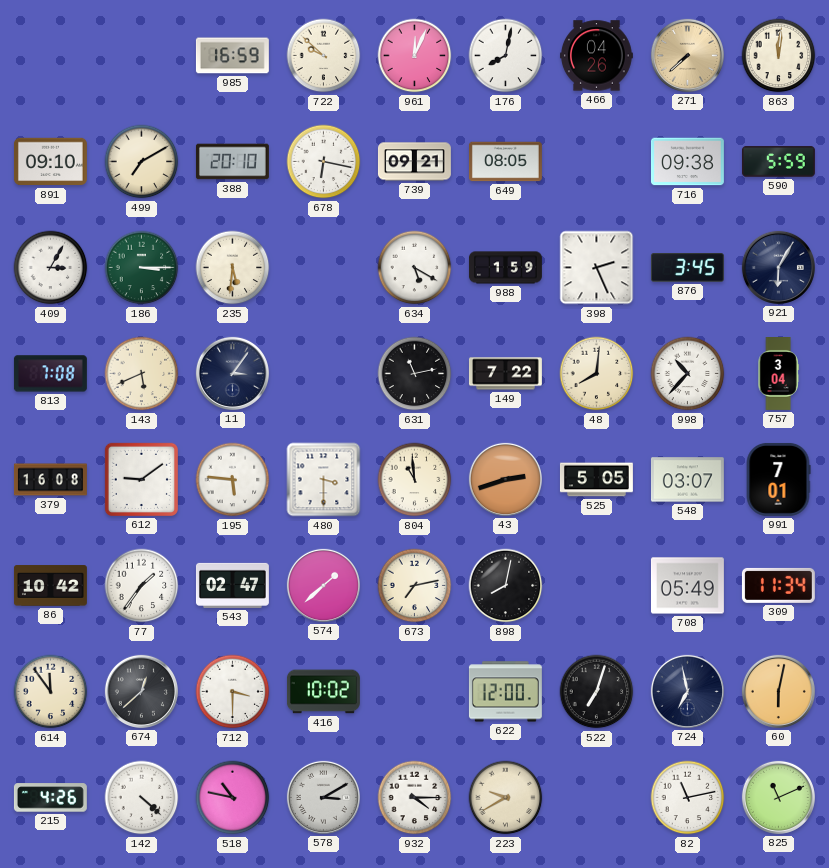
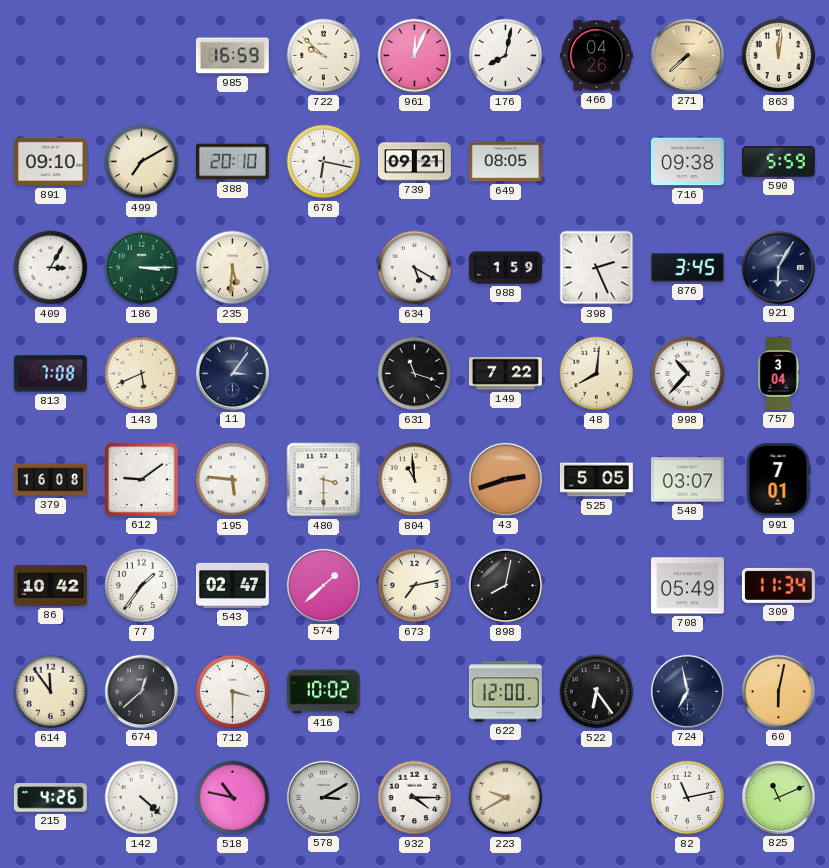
631: 11:13 -> 11:18 (415, 374)
522: 7:03 -> 6:24 (597, 692)
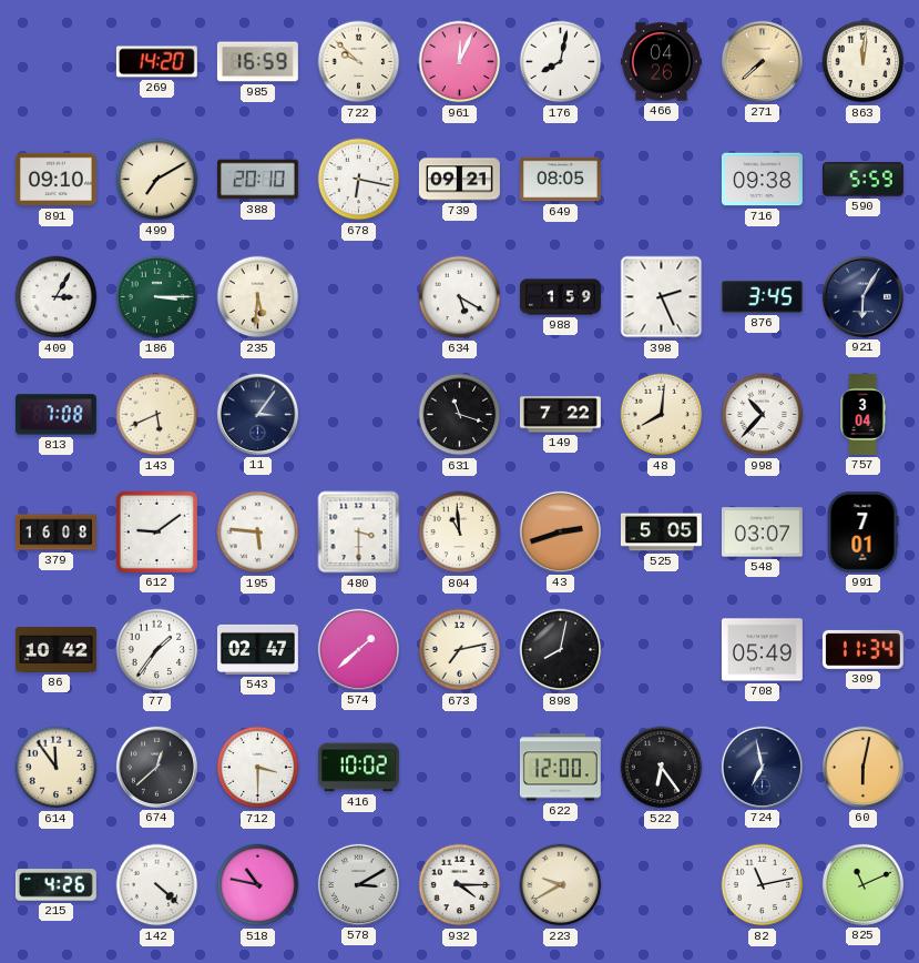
269: none -> 14:20 (156, 62)
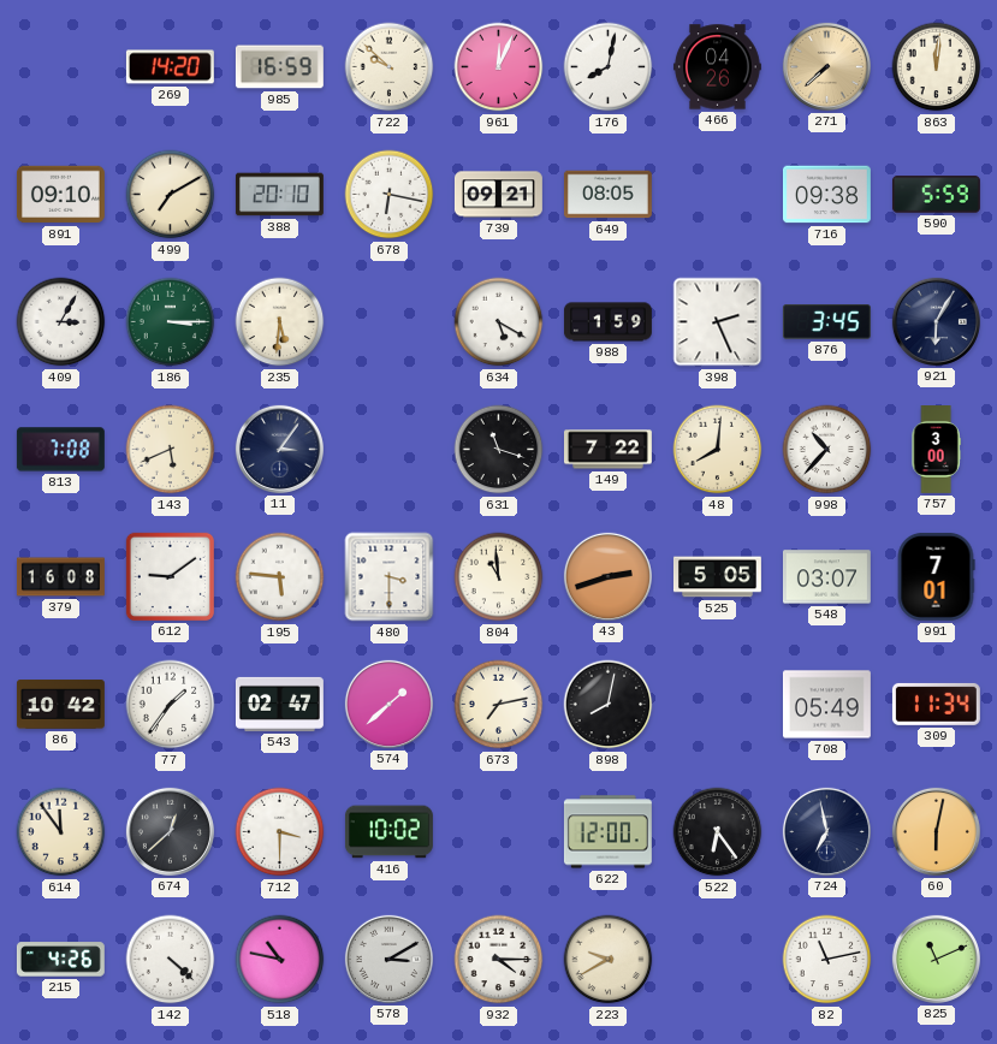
757: 3:04 -> 3:00 (936, 450)
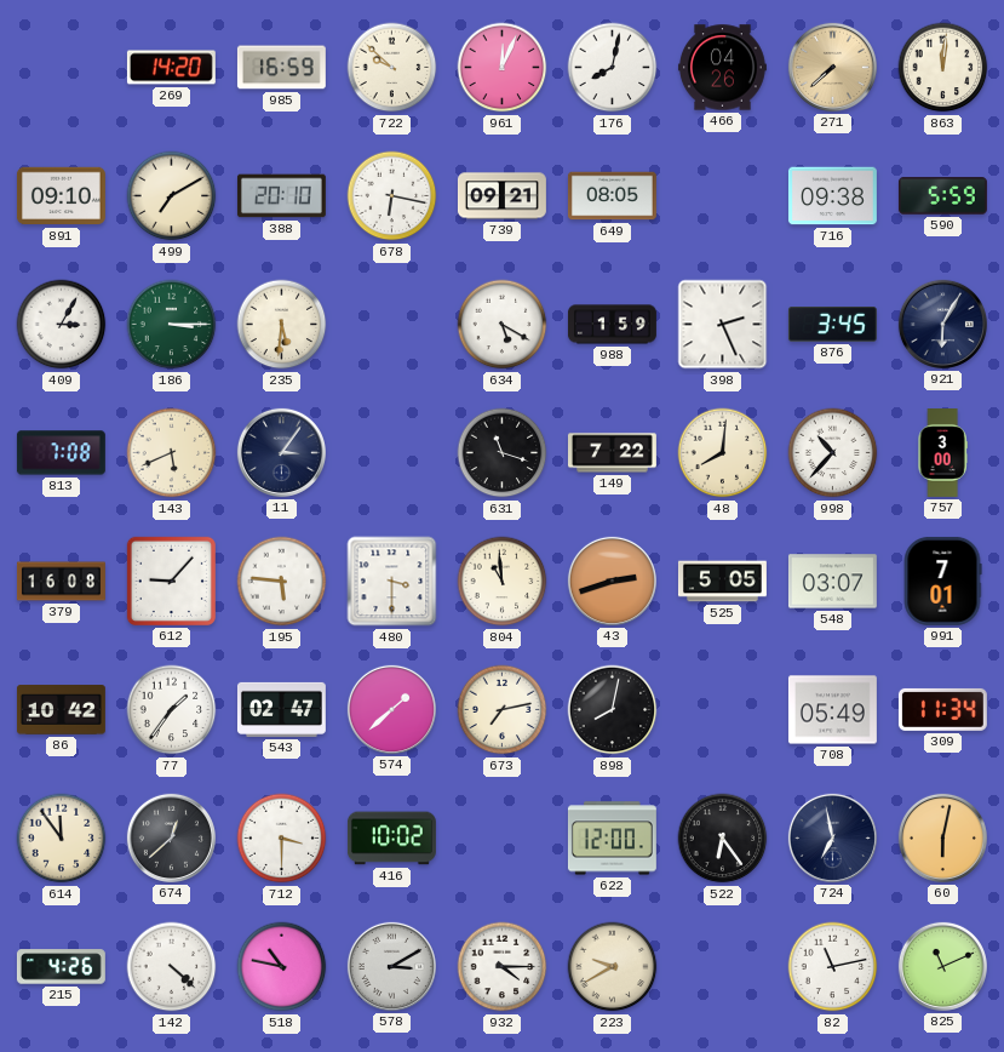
612: 9:09 -> 9:07 (171, 581)
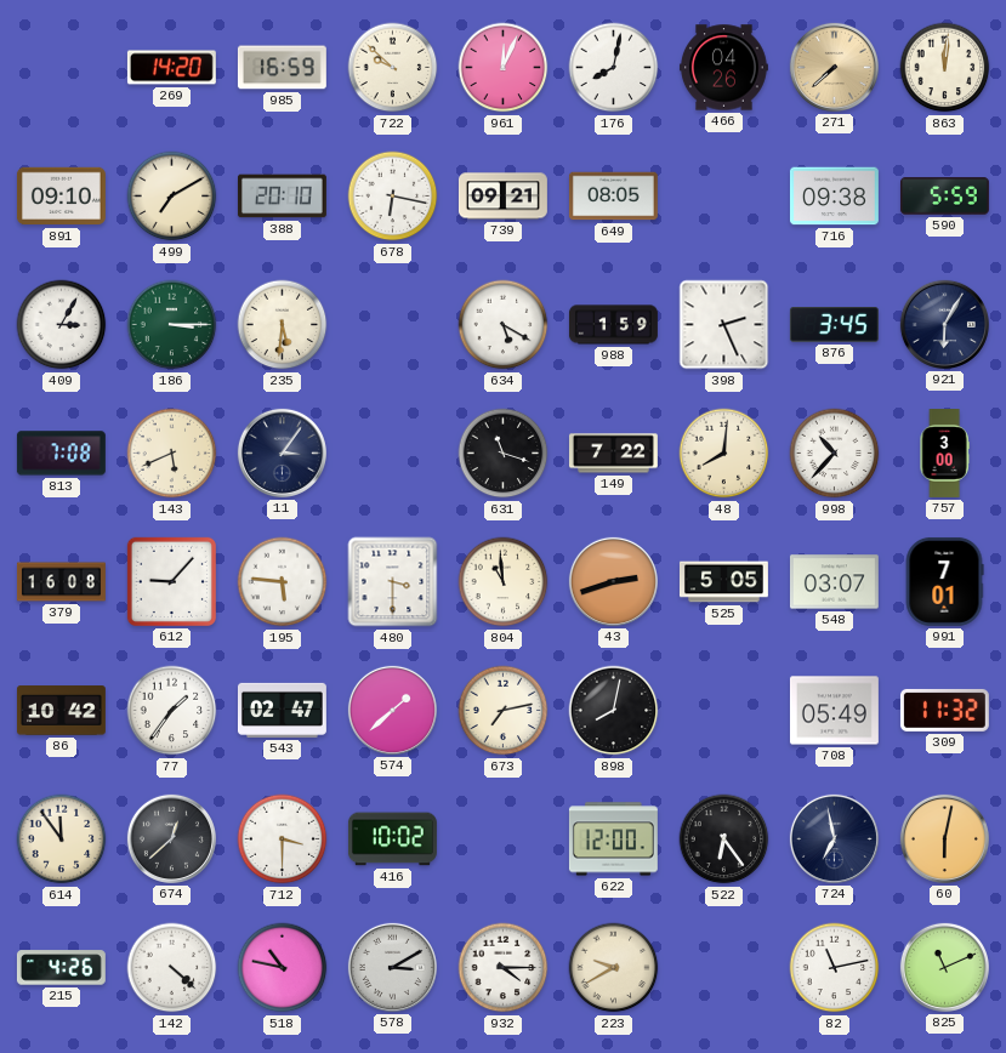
309: 11:34 -> 11:32 (944, 710)
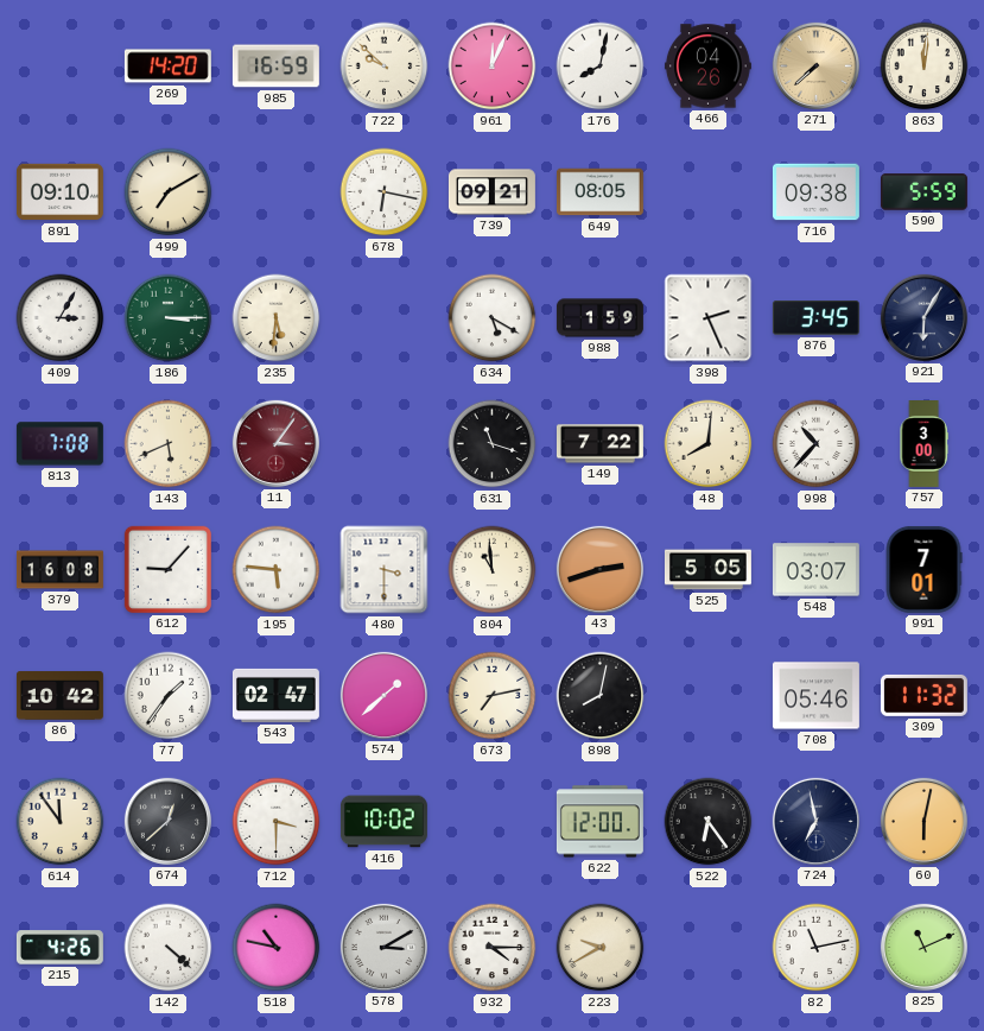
388: 20:10 -> none (282, 197)
11 dial: navy -> burgundy (275, 443)
708: 05:49 -> 05:46 (815, 696)
